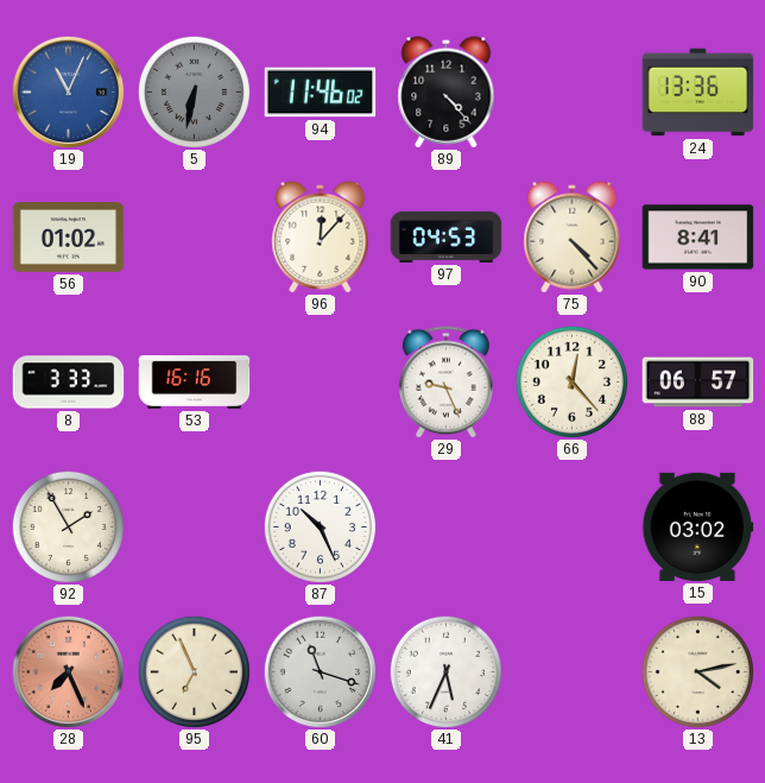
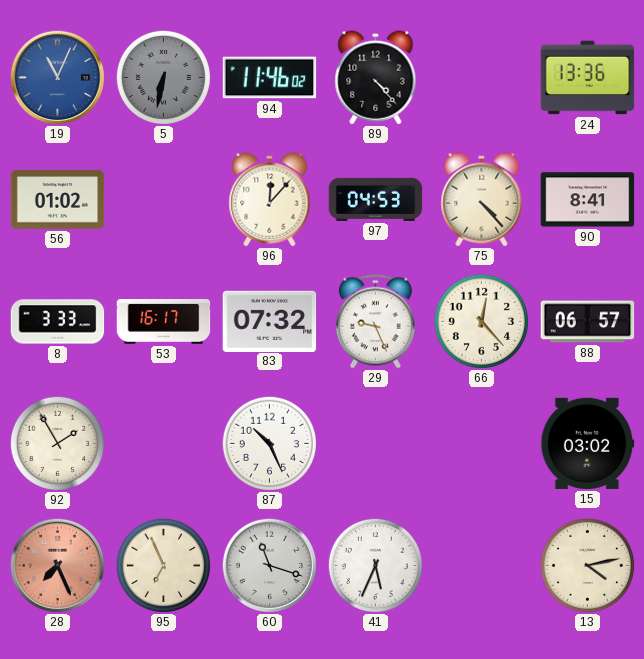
53: 16:16 -> 16:17 (164, 322)
83: none -> 07:32 (270, 321)
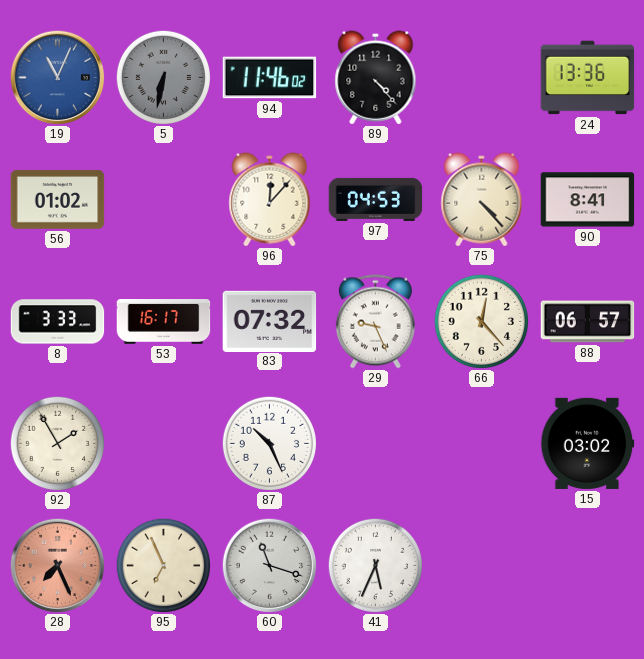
13: 4:13 -> none (587, 565)
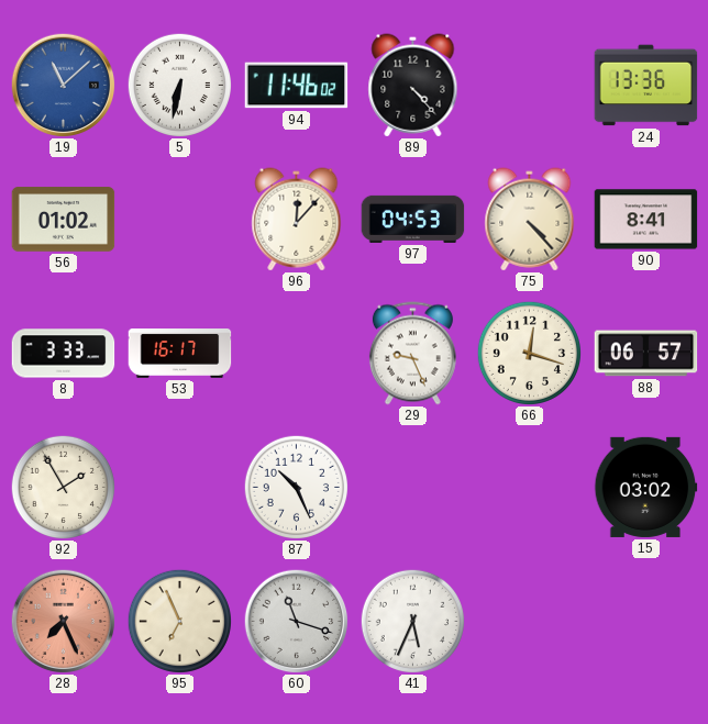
19: 11:04 -> 11:08 (63, 85)
5 dial: grey -> white (179, 85)
83: 07:32 -> none (270, 321)
66: 12:23 -> 12:18 (529, 353)
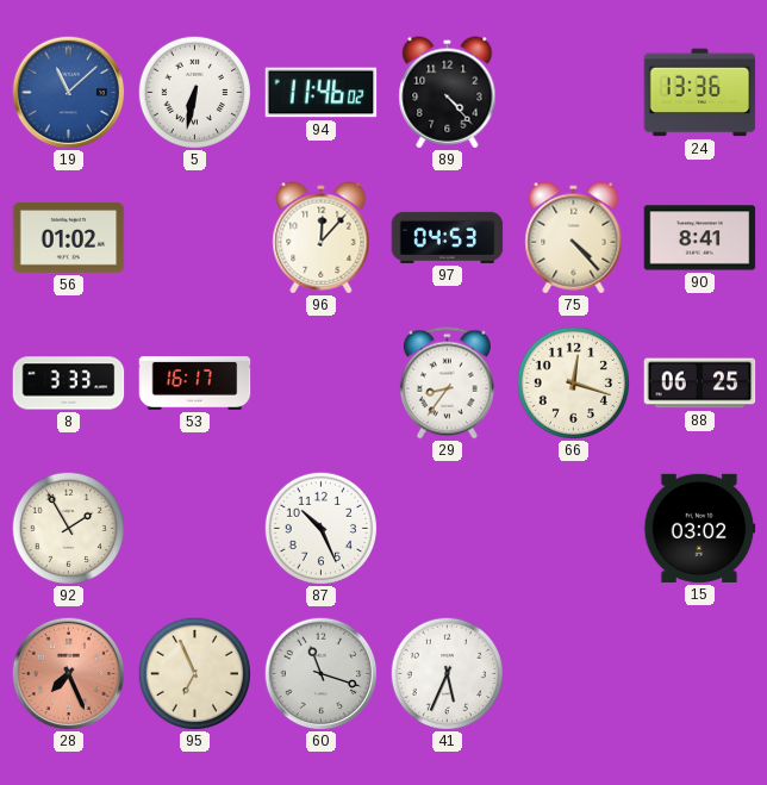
29: 9:26 -> 8:36 (447, 384)
88: 06:57 -> 06:25 (700, 384)
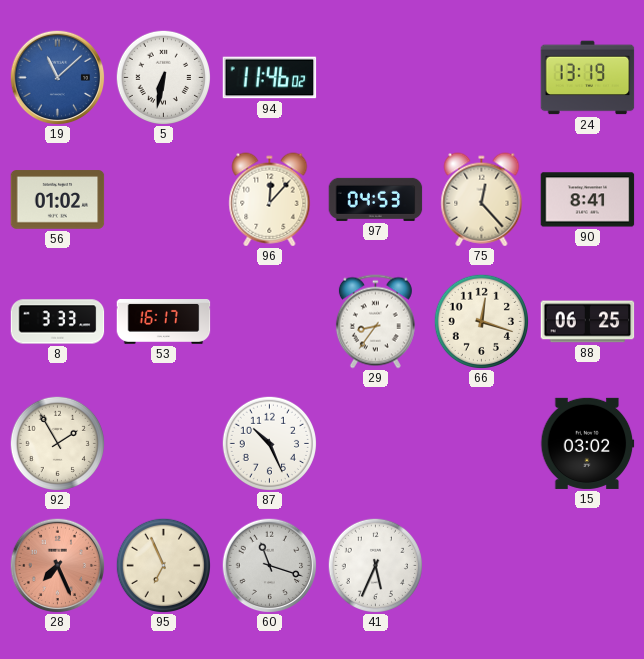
89: 4:23 -> none (448, 93)
24: 13:36 -> 13:19 (588, 78)
75: 4:23 -> 12:23 (482, 200)
